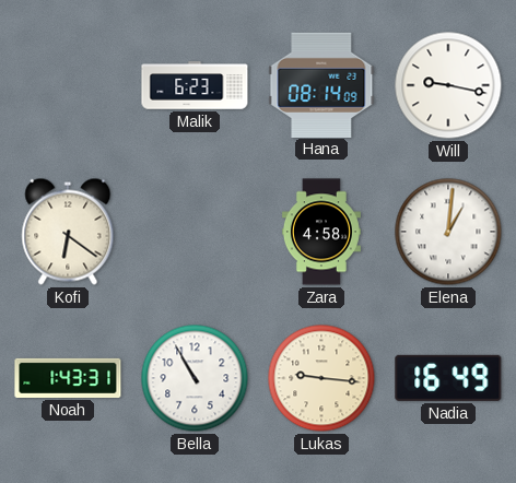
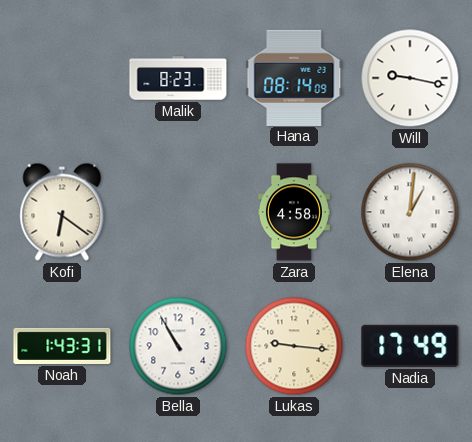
Malik: 6:23 -> 8:23 (178, 78)
Nadia: 16:49 -> 17:49 (410, 346)
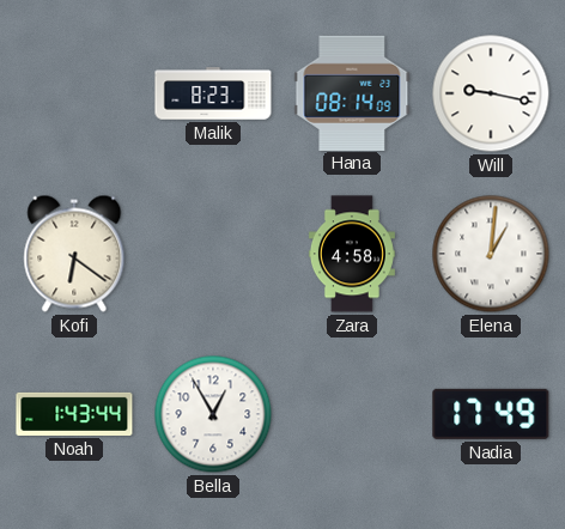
Noah: 1:43:31 -> 1:43:44 (74, 414)
Bella: 10:55 -> 12:55 (213, 414)
Lukas: 9:16 -> none (294, 346)
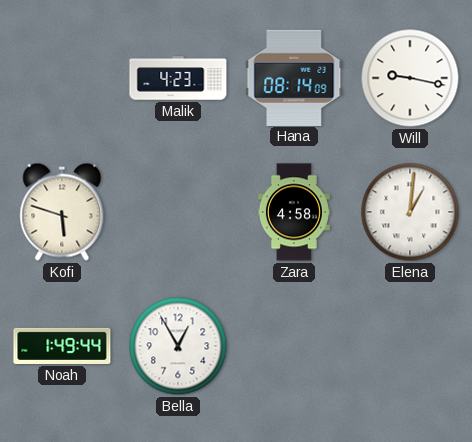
Malik: 8:23 -> 4:23 (178, 78)
Kofi: 6:21 -> 5:48 (62, 212)
Noah: 1:43 -> 1:49 (62, 346)
Nadia: 17:49 -> none (491, 414)
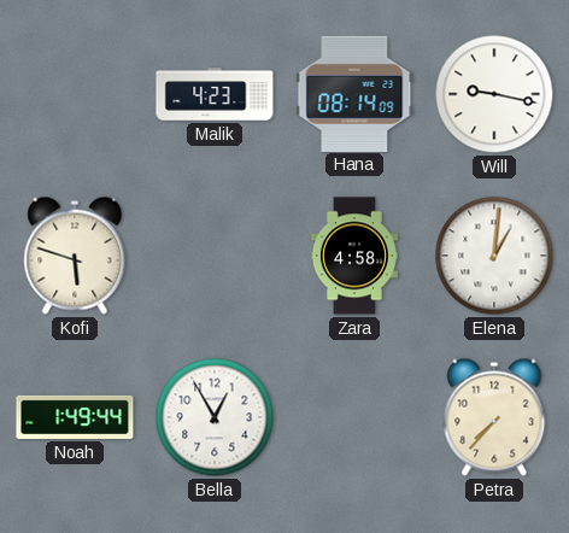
Petra: none -> 7:37 (494, 417)
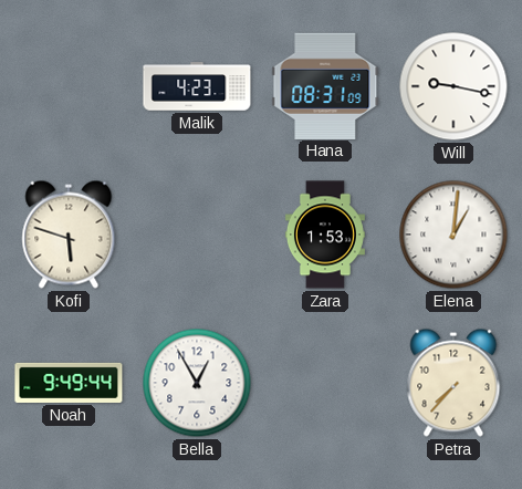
Hana: 08:14 -> 08:31 (325, 85)
Zara: 4:58 -> 1:53 (325, 235)
Noah: 1:49 -> 9:49 (69, 383)
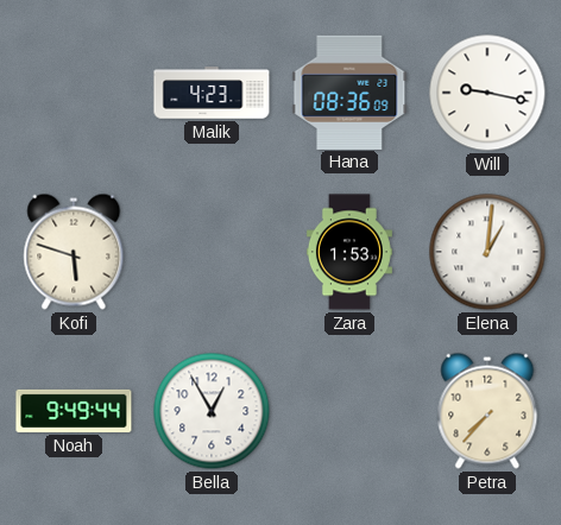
Hana: 08:31 -> 08:36 (349, 91)
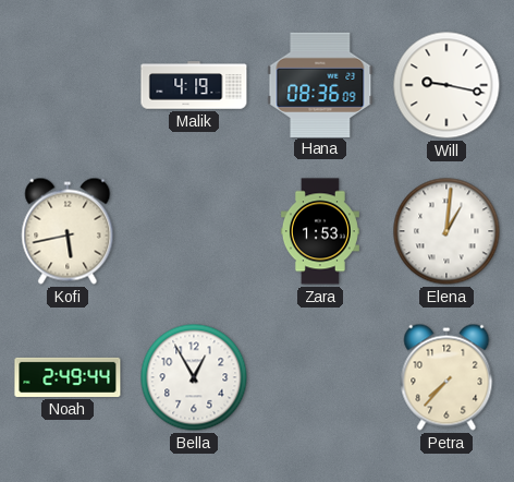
Malik: 4:23 -> 4:19 (194, 85)
Kofi: 5:48 -> 5:43 (68, 231)
Noah: 9:49 -> 2:49 (68, 377)
